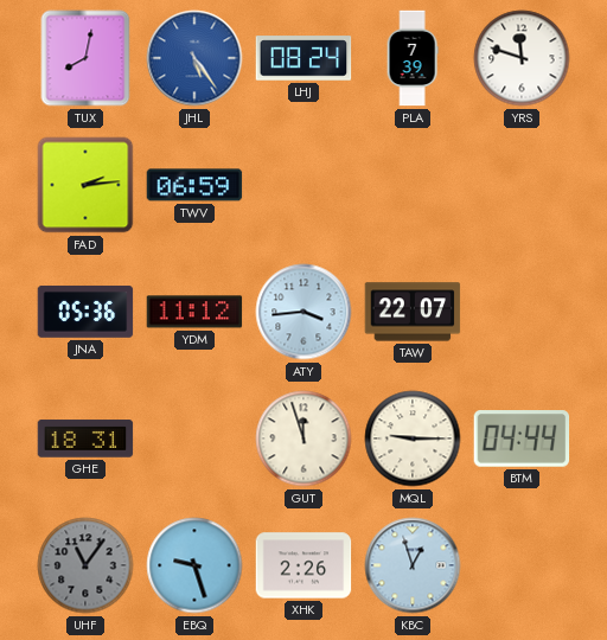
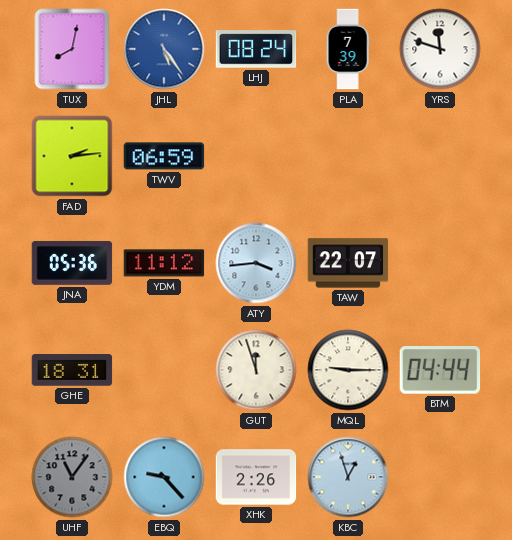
EBQ: 9:27 -> 9:23 (164, 477)
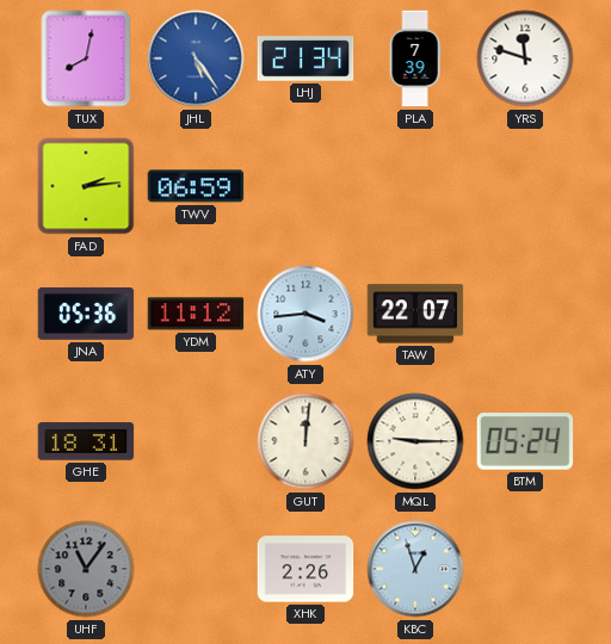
LHJ: 08:24 -> 21:34 (305, 58)
GUT: 11:57 -> 12:01 (305, 441)
BTM: 04:44 -> 05:24 (525, 442)
EBQ: 9:23 -> none (164, 477)
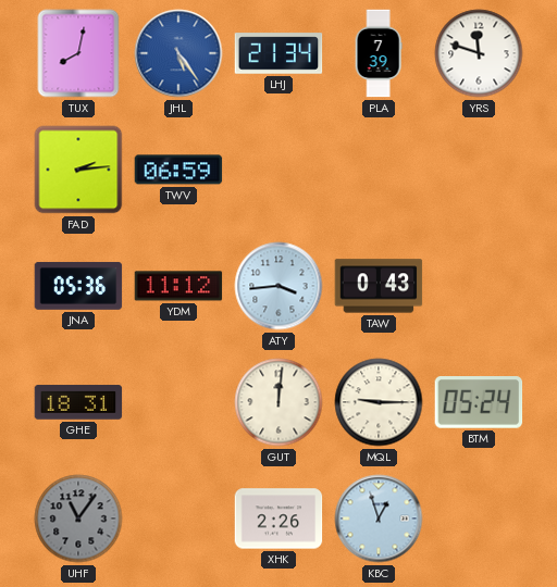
TAW: 22:07 -> 0:43 (379, 286)
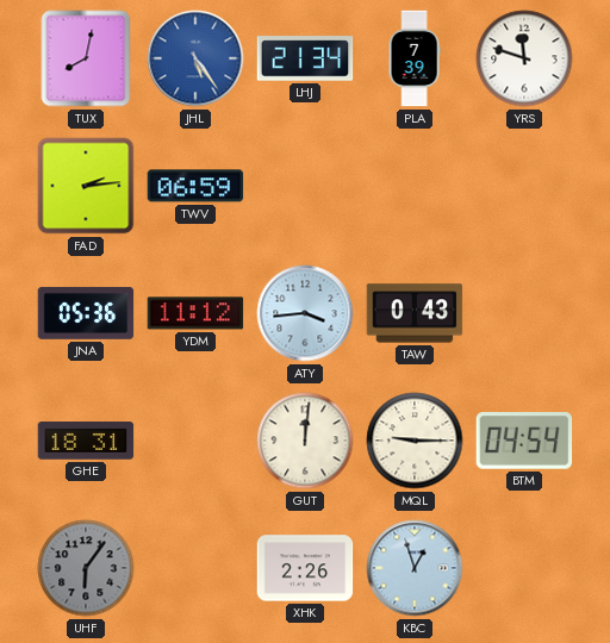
BTM: 05:24 -> 04:54 (524, 442)
UHF: 11:06 -> 6:06 (86, 568)
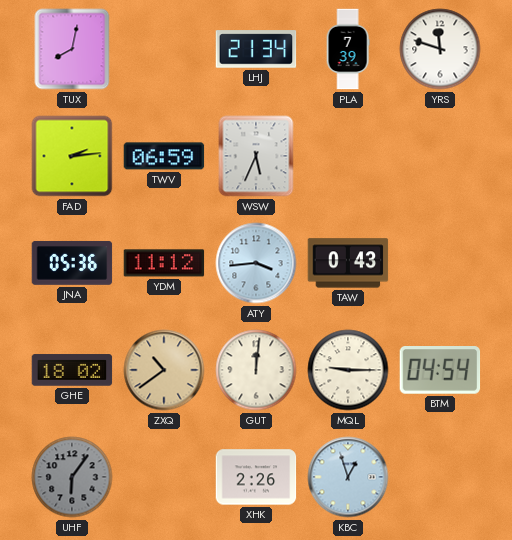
JHL: 5:24 -> none (195, 58)
WSW: none -> 5:34 (256, 156)
GHE: 18:31 -> 18:02 (72, 370)
ZXQ: none -> 10:39 (164, 370)
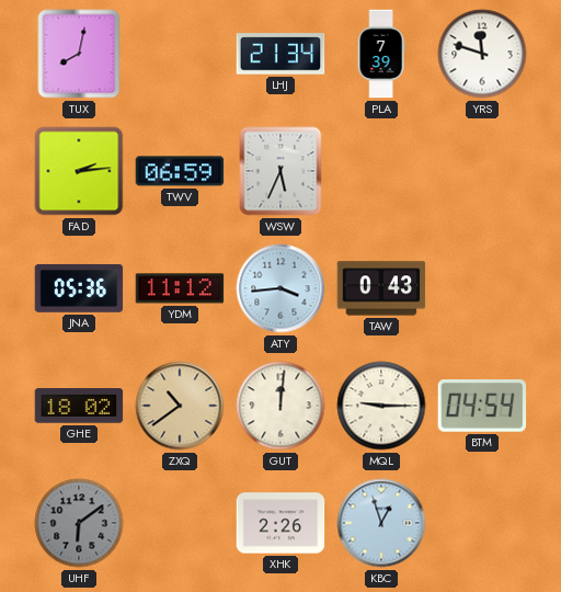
UHF: 6:06 -> 6:09 (79, 523)
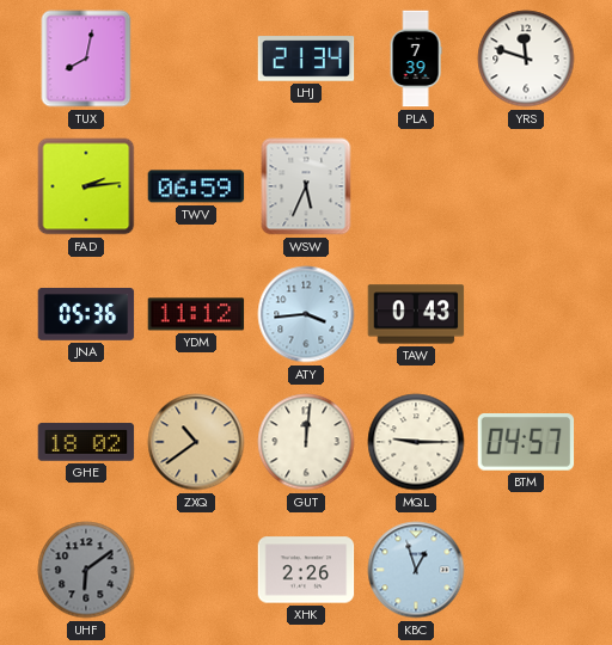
BTM: 04:54 -> 04:57 (526, 443)
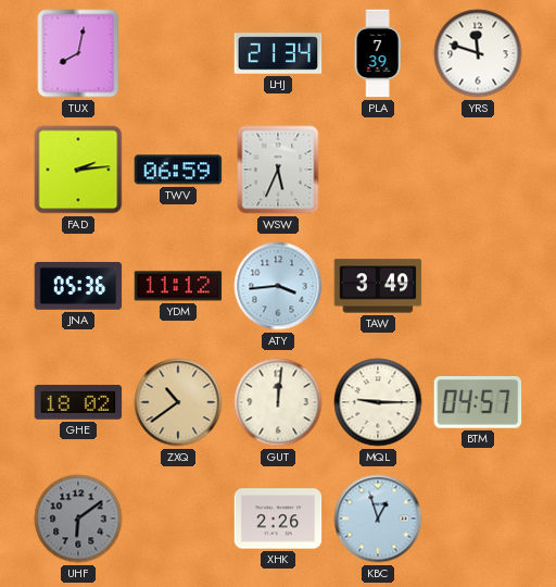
TAW: 0:43 -> 3:49 (378, 286)
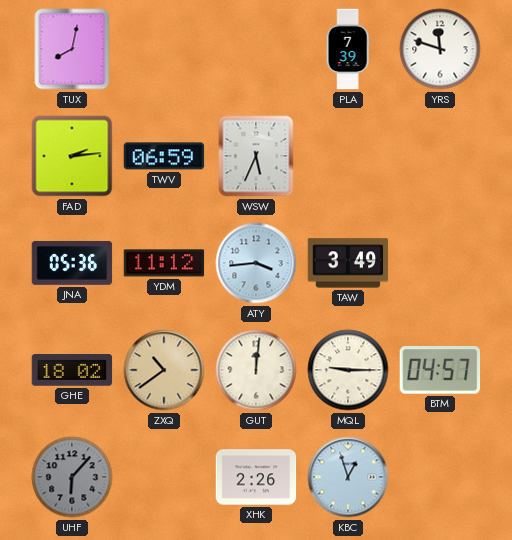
LHJ: 21:34 -> none (278, 53)
UHF: 6:09 -> 6:07 (72, 477)
